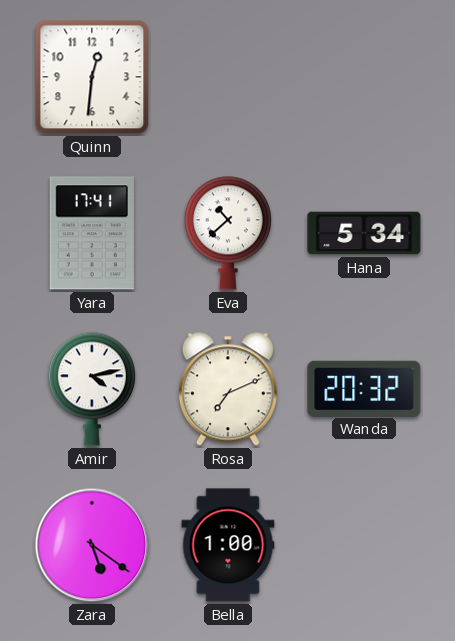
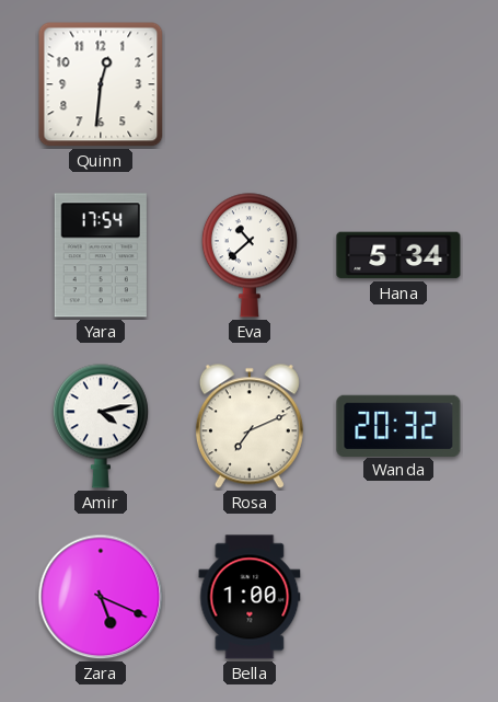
Yara: 17:41 -> 17:54 (101, 255)
Zara: 5:21 -> 5:19 (101, 597)
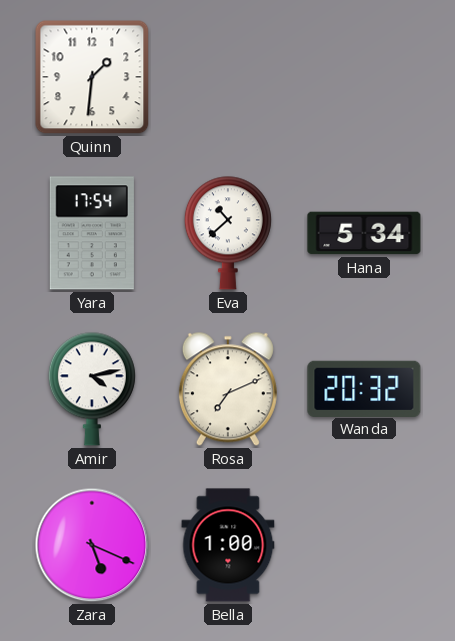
Quinn: 12:31 -> 1:31 (92, 77)
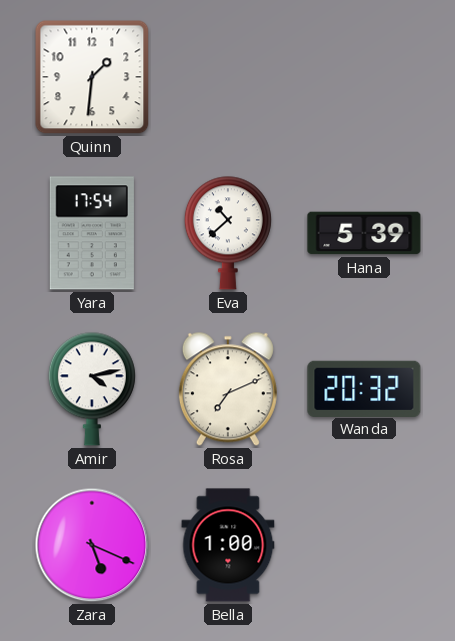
Hana: 5:34 -> 5:39 (364, 233)
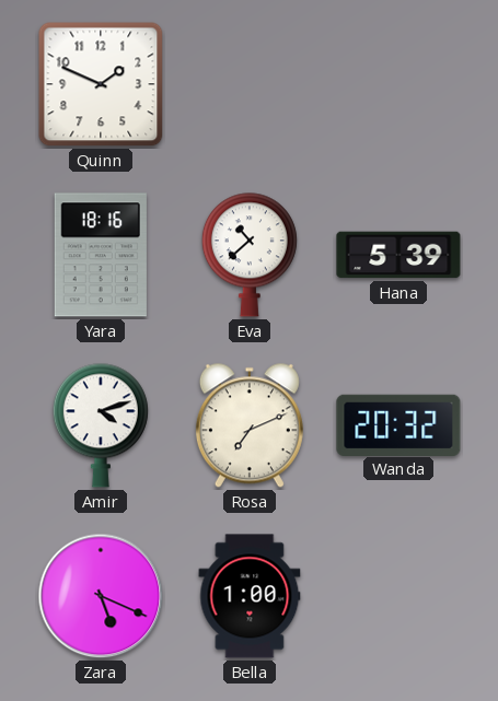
Quinn: 1:31 -> 1:49 (101, 84)
Yara: 17:54 -> 18:16 (101, 255)
Amir: 4:13 -> 4:12 (101, 425)
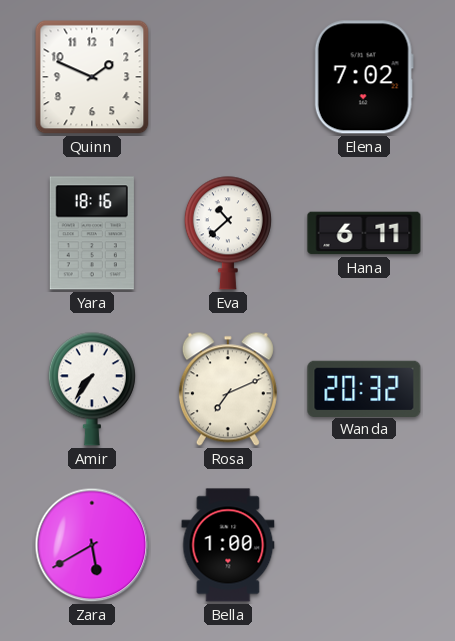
Elena: none -> 7:02 (364, 77)
Hana: 5:39 -> 6:11 (364, 233)
Amir: 4:12 -> 7:36 (92, 389)
Zara: 5:19 -> 5:40 (92, 545)
